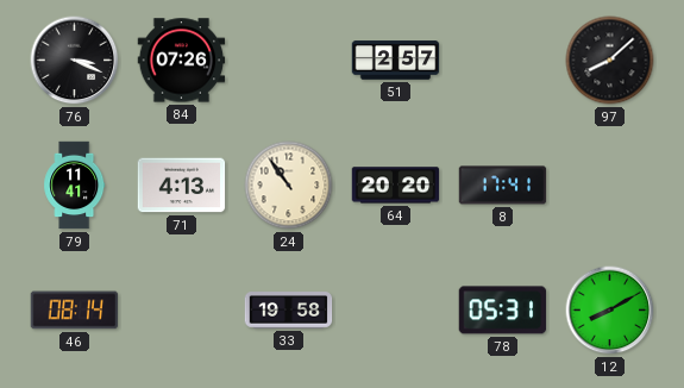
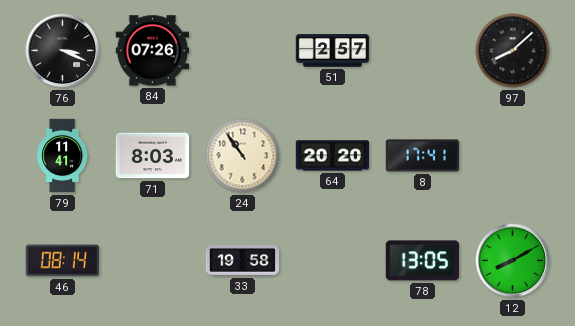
71: 4:13 -> 8:03 (153, 156)
78: 05:31 -> 13:05 (423, 261)
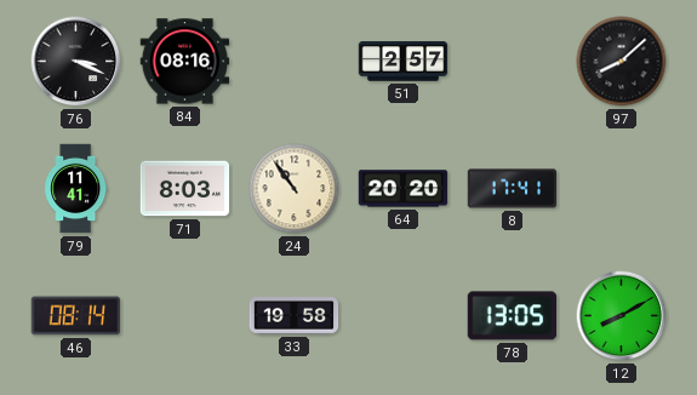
84: 07:26 -> 08:16 (185, 62)
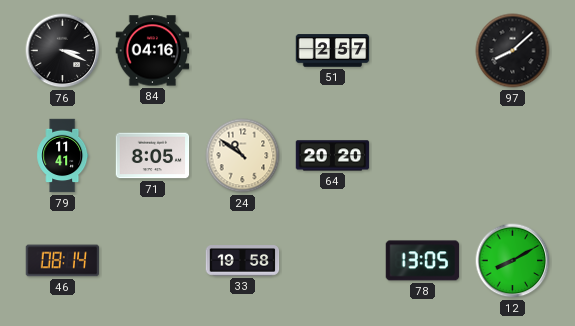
84: 08:16 -> 04:16 (153, 51)
71: 8:03 -> 8:05 (153, 156)
24: 10:54 -> 10:51 (243, 156)
8: 17:41 -> none (513, 189)
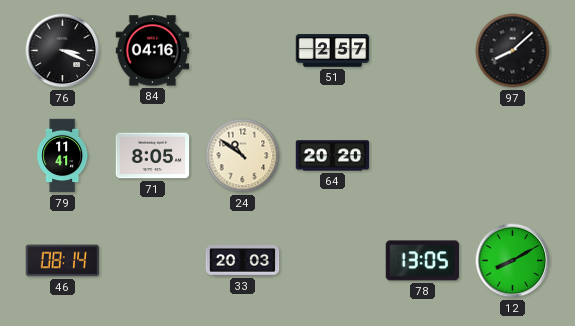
33: 19:58 -> 20:03 (243, 261)
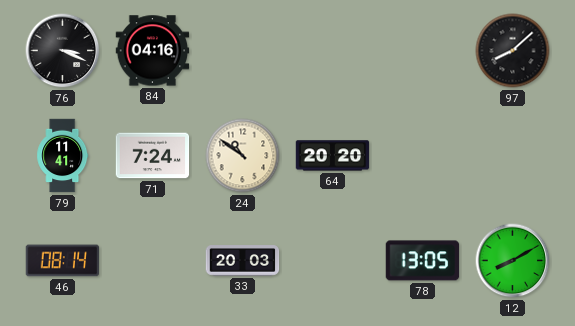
51: 2:57 -> none (333, 51)
71: 8:05 -> 7:24 (153, 156)
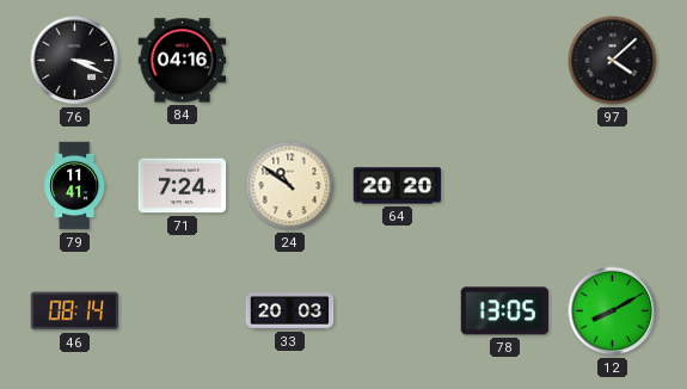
97: 8:08 -> 4:08 (613, 61)
